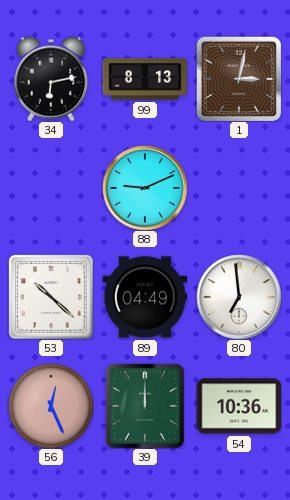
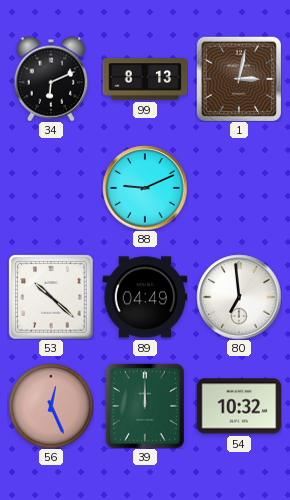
34: 6:13 -> 6:11 (51, 79)
54: 10:36 -> 10:32 (239, 406)
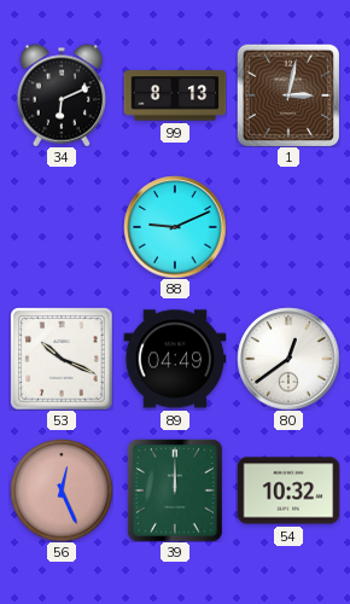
53: 10:22 -> 10:19 (62, 359)
80: 6:59 -> 12:39 (288, 359)
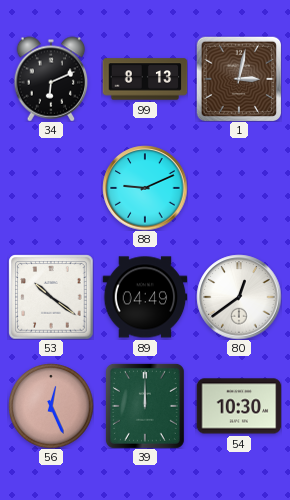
53: 10:19 -> 10:21 (51, 297)
54: 10:32 -> 10:30 (239, 406)
